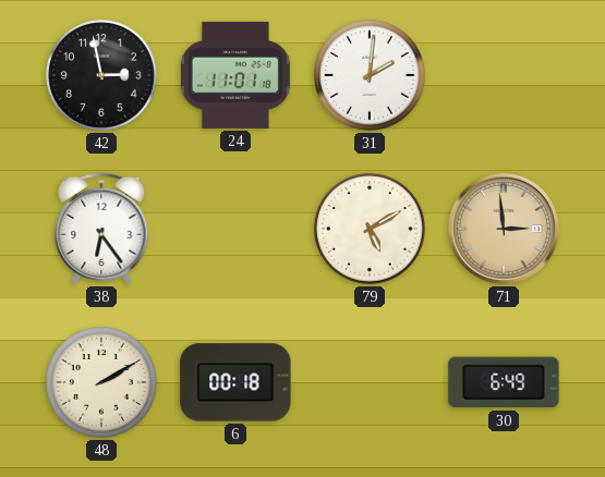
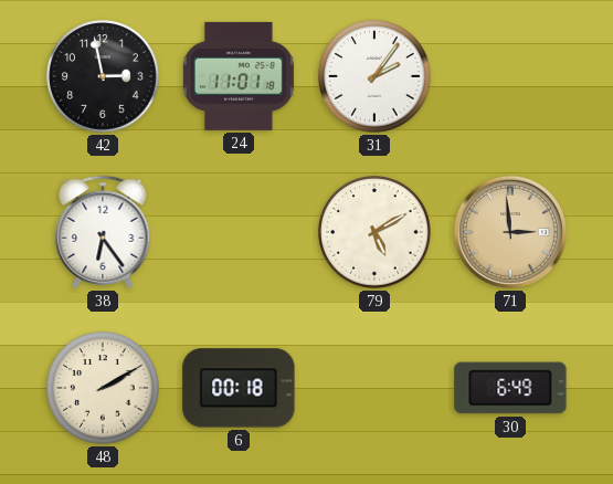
31: 2:01 -> 2:06 (374, 76)
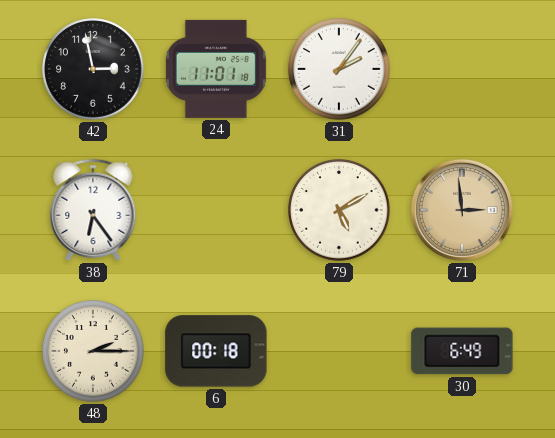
48: 2:10 -> 2:15 (93, 351)
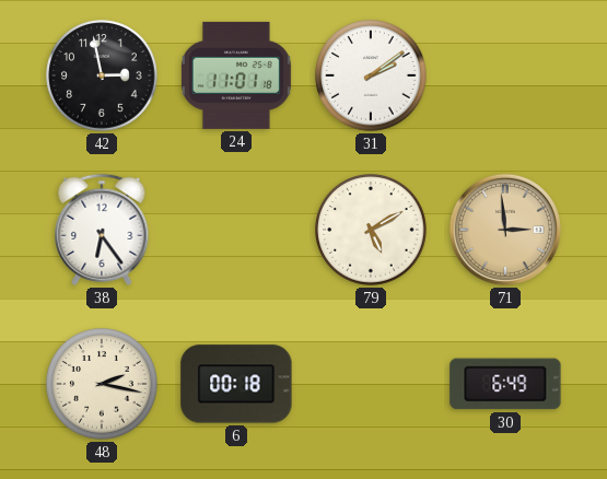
31: 2:06 -> 2:09 (371, 75)
48: 2:15 -> 2:17 (102, 384)
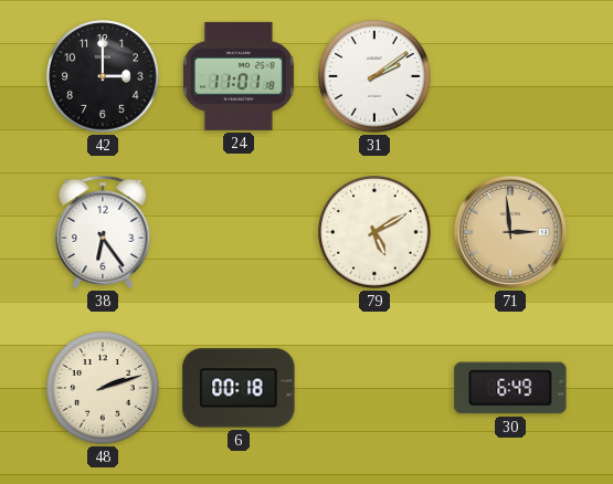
42: 2:58 -> 3:00 (103, 76)
48: 2:17 -> 2:12 (103, 388)
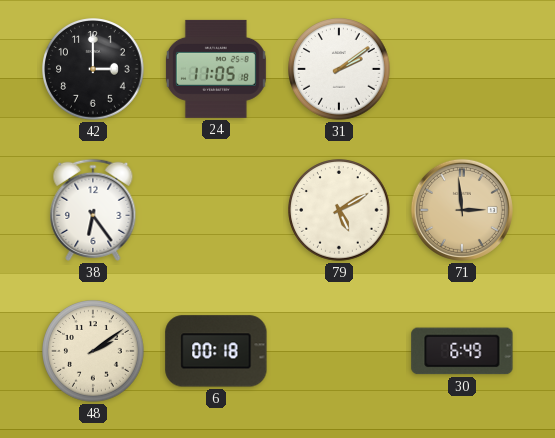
24: 11:01 -> 11:05 (216, 69)
48: 2:12 -> 2:09 (93, 351)
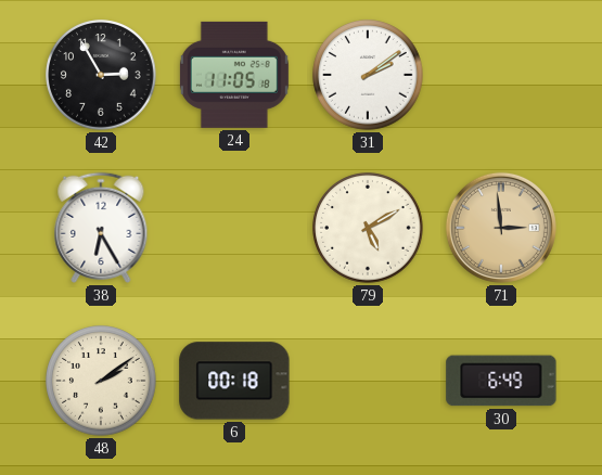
42: 3:00 -> 2:55 (101, 75)
38: 6:24 -> 6:25 (101, 228)
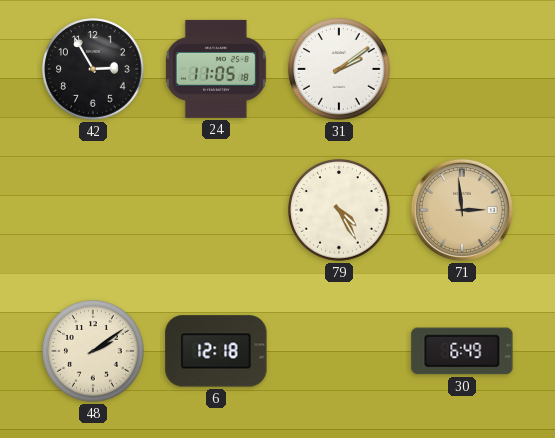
38: 6:25 -> none (101, 228)
79: 5:10 -> 4:25 (339, 210)
6: 00:18 -> 12:18 (216, 351)
